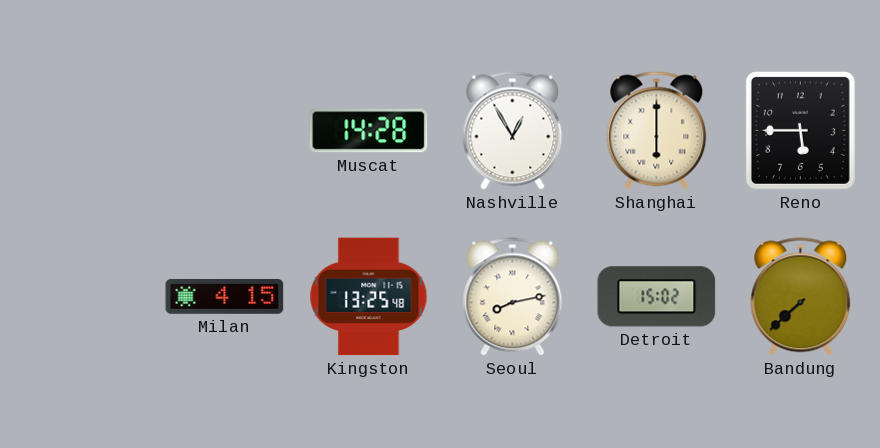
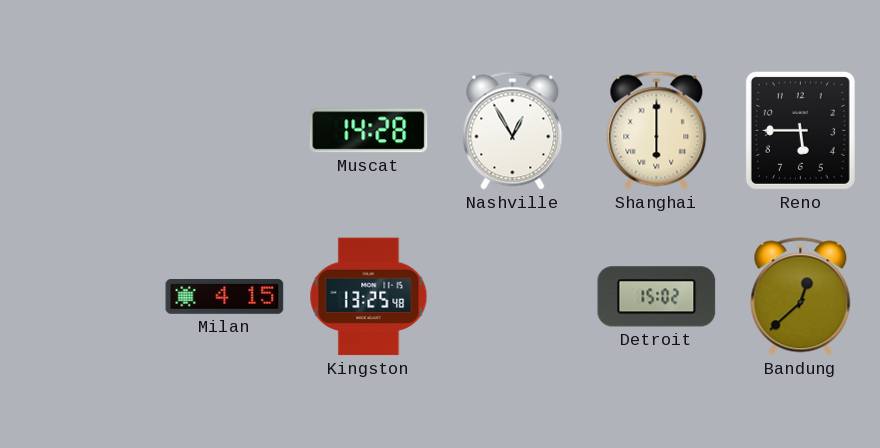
Seoul: 8:13 -> none (513, 297)
Bandung: 7:38 -> 12:38 (801, 297)
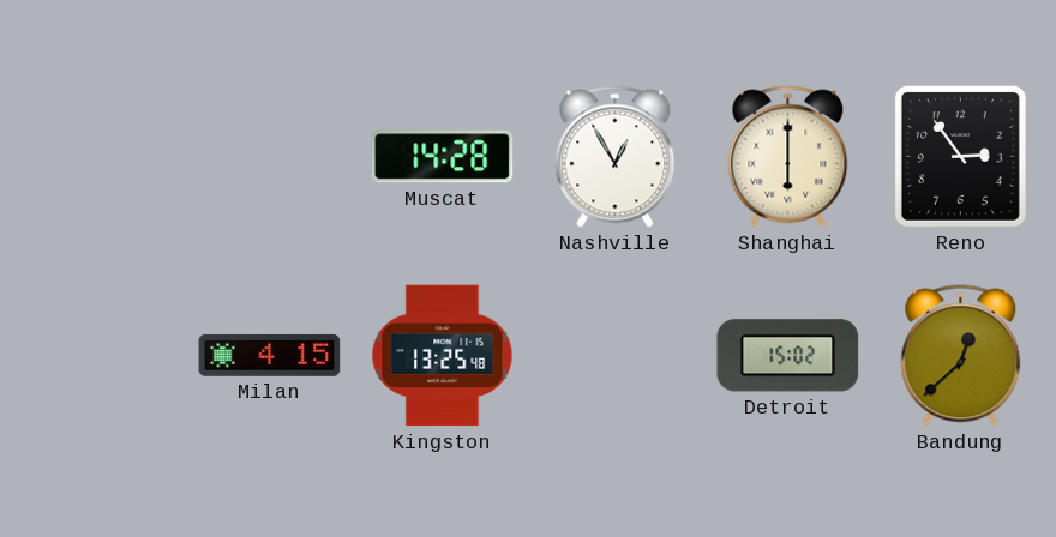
Reno: 5:45 -> 2:54 (960, 156)
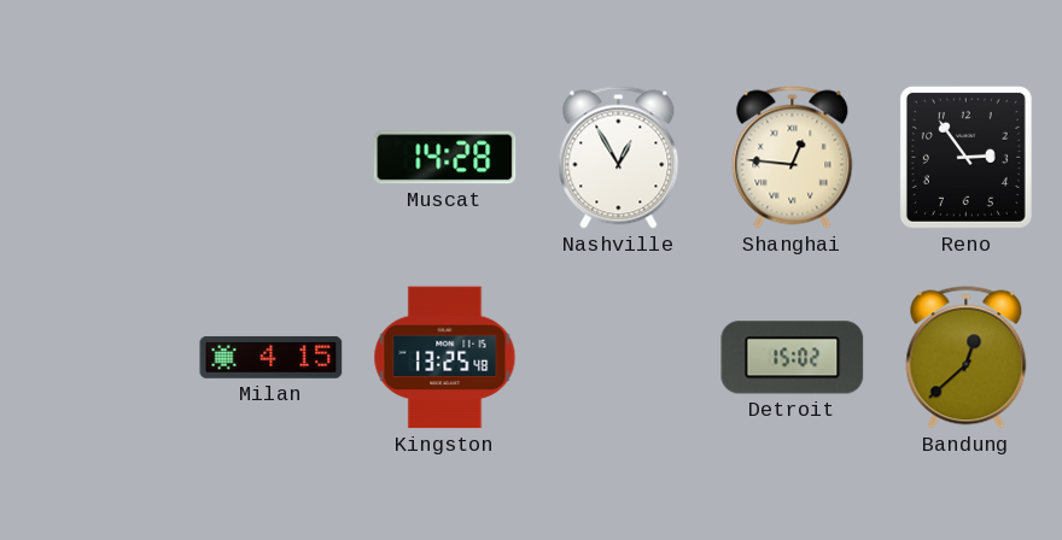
Shanghai: 6:00 -> 12:46 (793, 158)
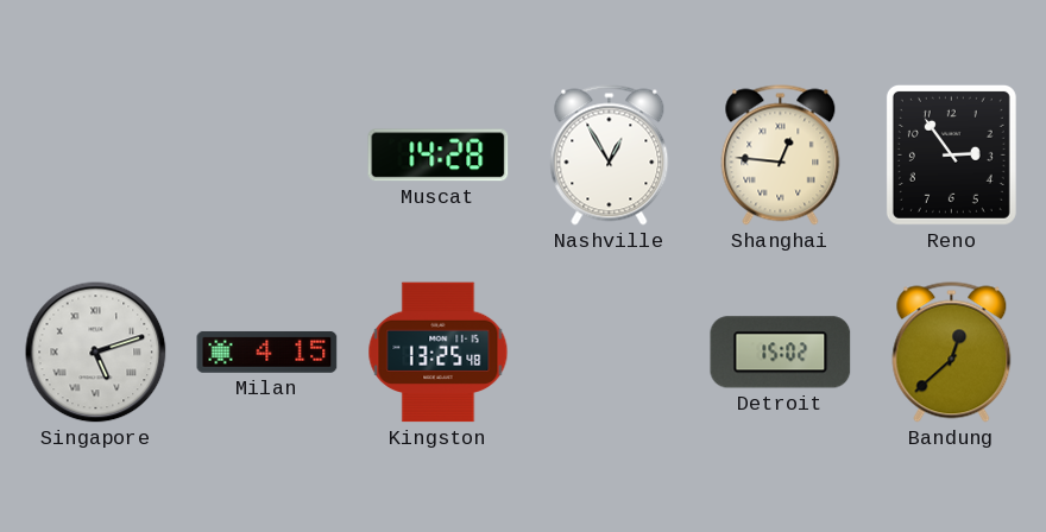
Singapore: none -> 5:12 (96, 353)
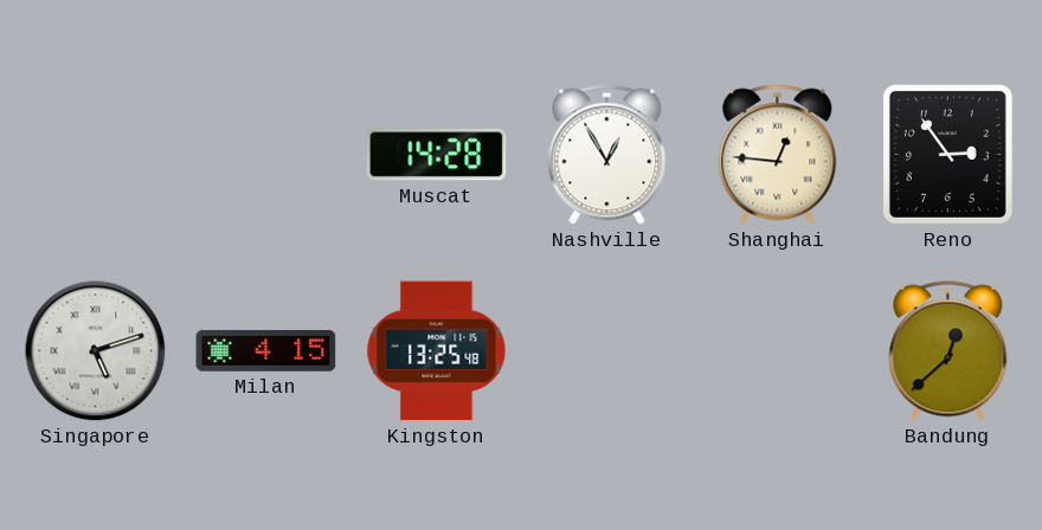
Detroit: 15:02 -> none (781, 353)
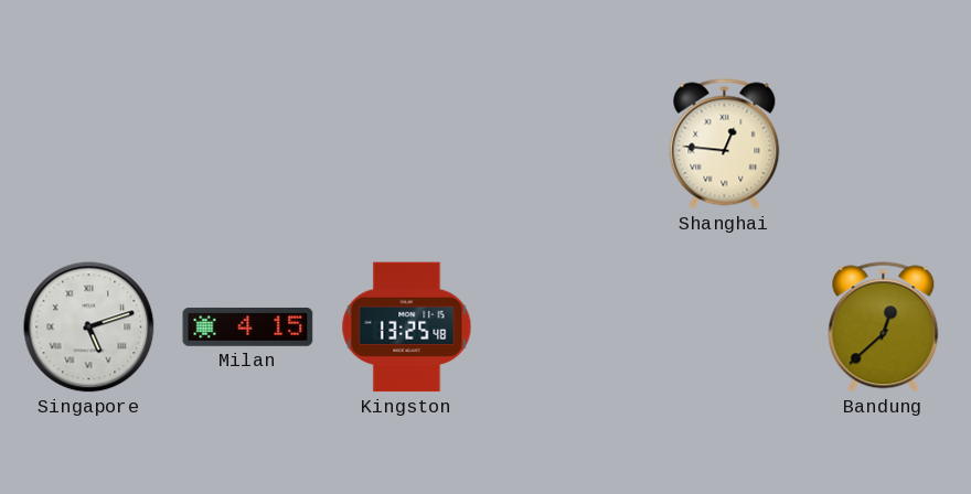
Muscat: 14:28 -> none (437, 155)
Nashville: 12:55 -> none (607, 155)
Reno: 2:54 -> none (947, 154)
